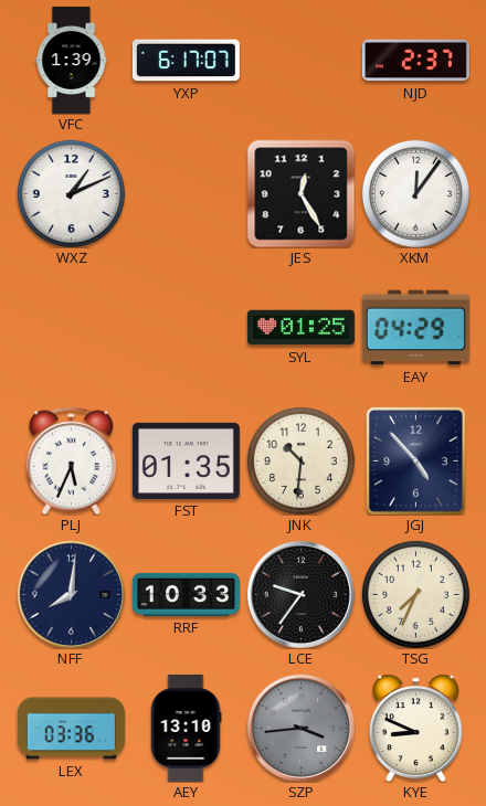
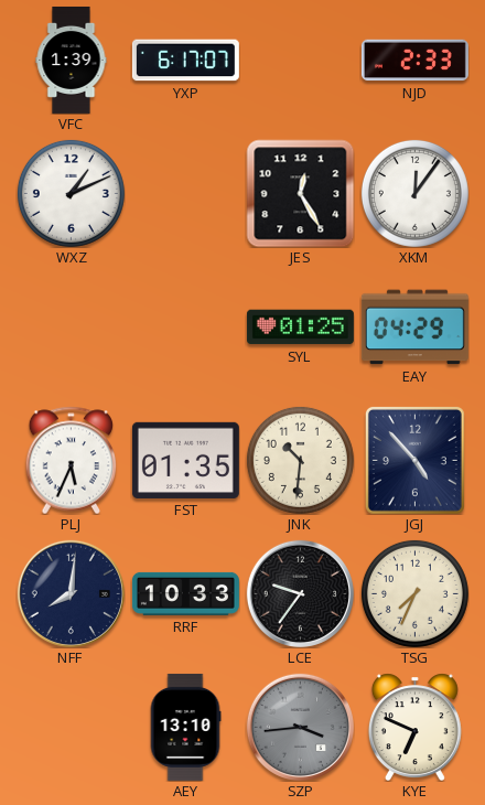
NJD: 2:37 -> 2:33 (414, 61)
LEX: 03:36 -> none (71, 729)
KYE: 8:49 -> 6:49 (414, 727)
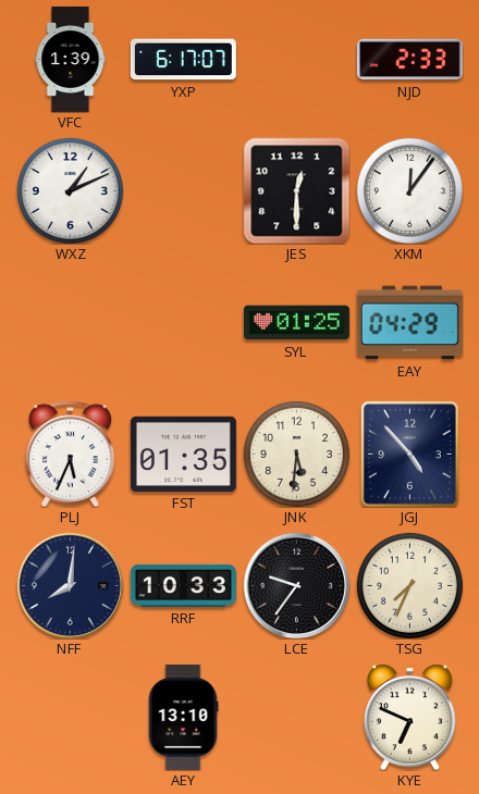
JES: 12:25 -> 12:30 (296, 190)
JNK: 10:31 -> 5:31 (296, 454)
SZP: 3:44 -> none (300, 727)
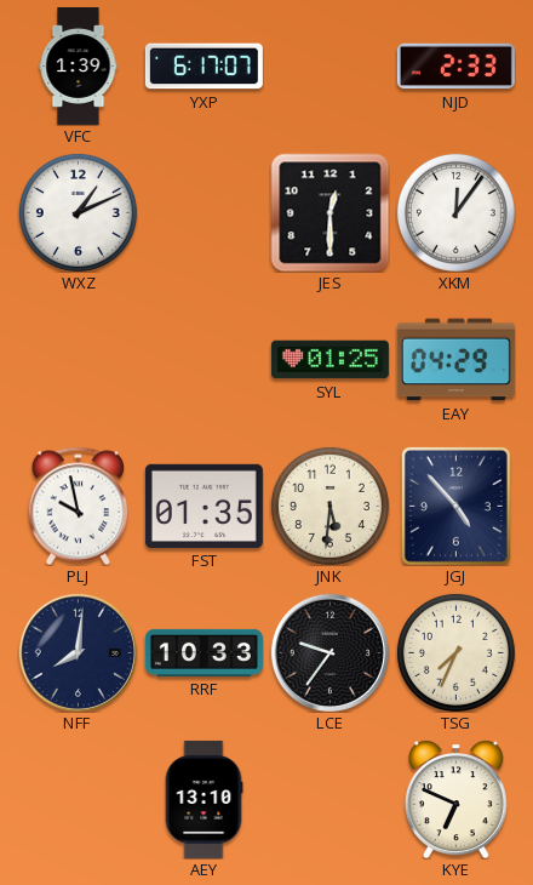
PLJ: 5:34 -> 9:58 (79, 506)
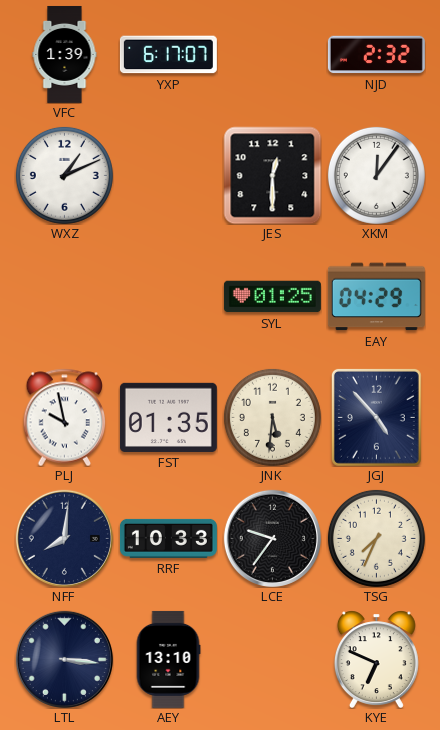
NJD: 2:33 -> 2:32 (376, 55)
LTL: none -> 3:16 (64, 659)
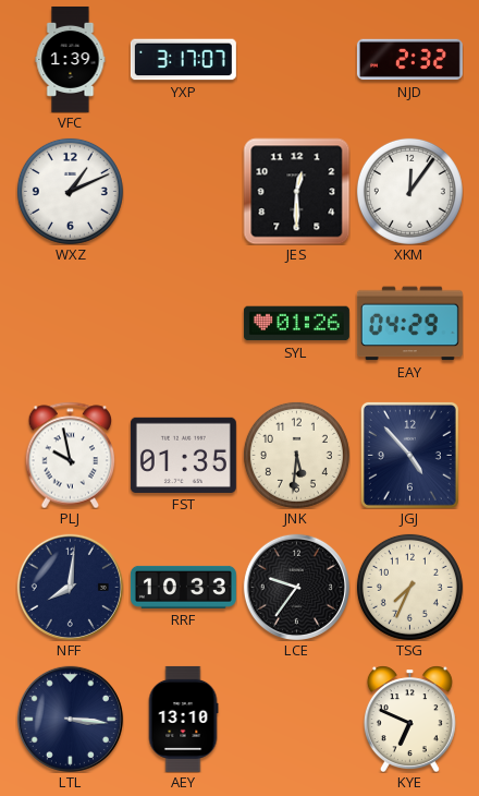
YXP: 6:17 -> 3:17 (183, 60)
SYL: 01:25 -> 01:26 (296, 324)
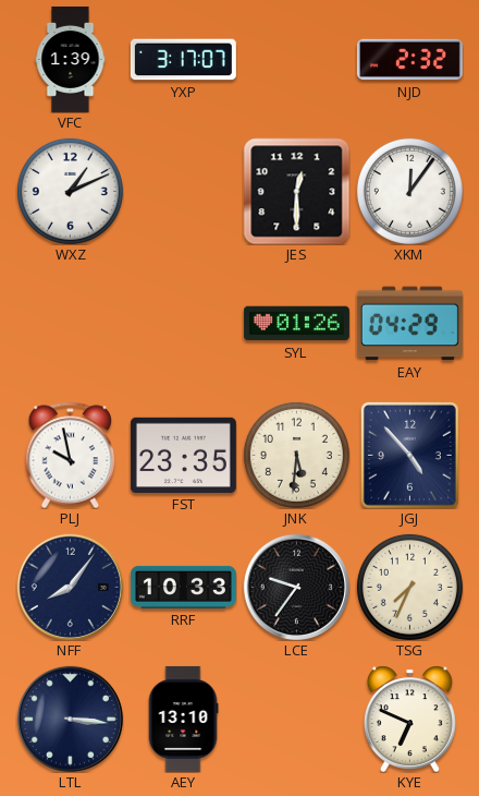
FST: 01:35 -> 23:35 (183, 455)
NFF: 8:01 -> 8:06 (70, 587)
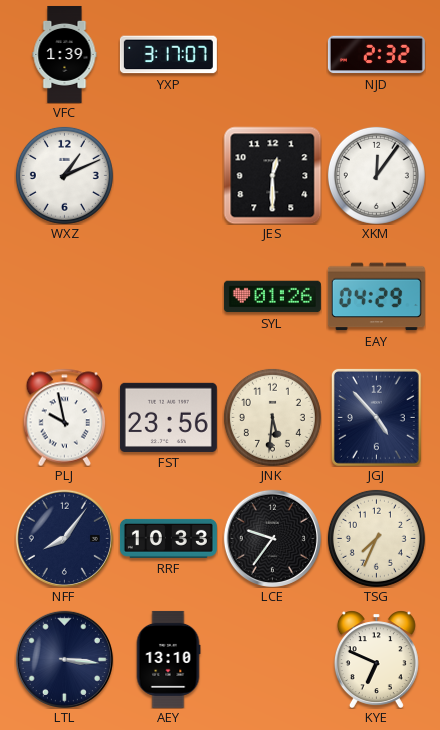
FST: 23:35 -> 23:56 (168, 417)
